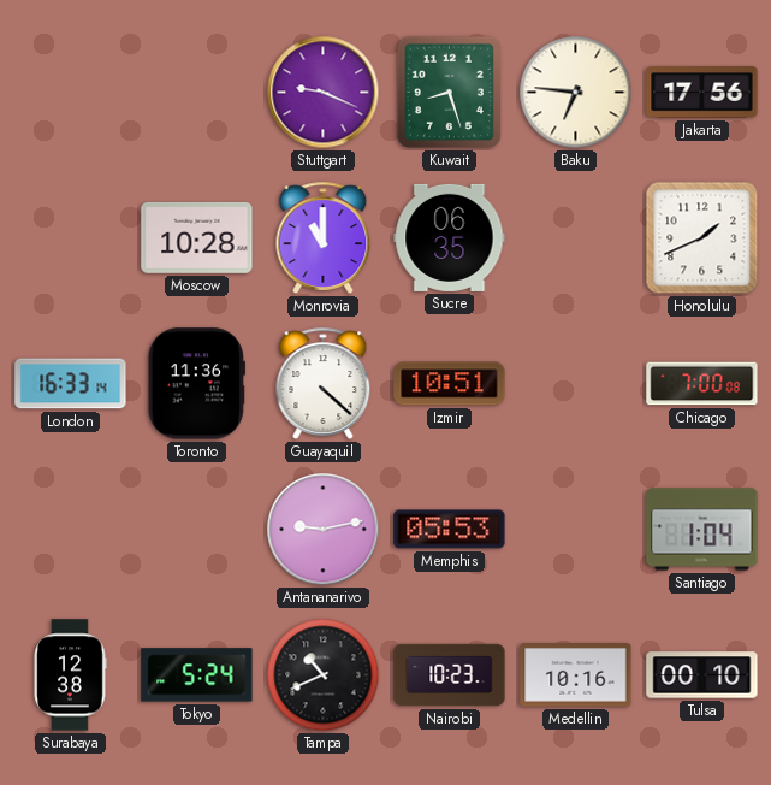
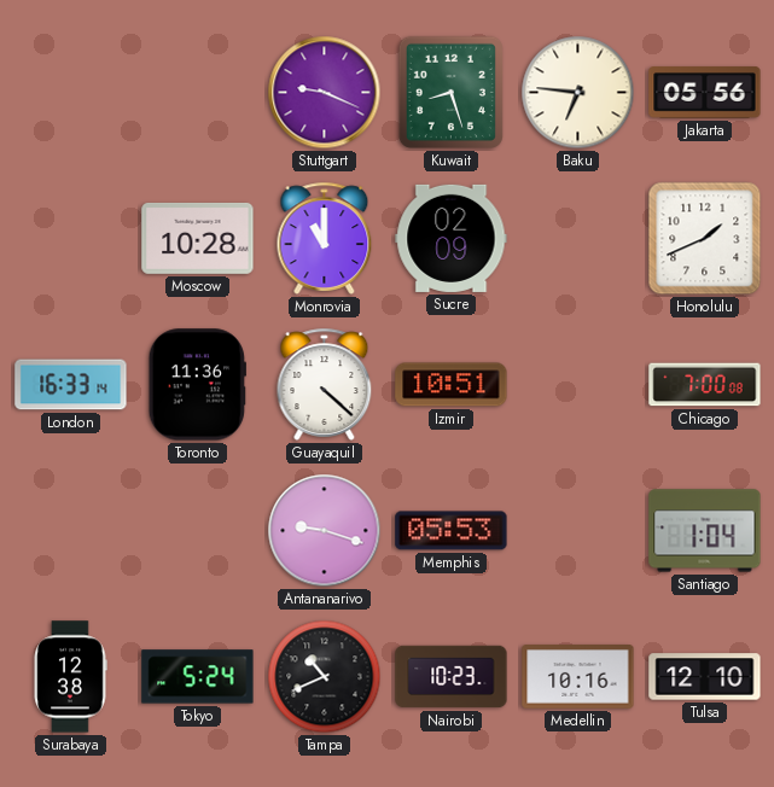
Jakarta: 17:56 -> 05:56 (705, 93)
Sucre: 06:35 -> 02:09 (452, 238)
Antananarivo: 9:13 -> 9:18 (325, 531)
Tulsa: 00:10 -> 12:10 (705, 677)
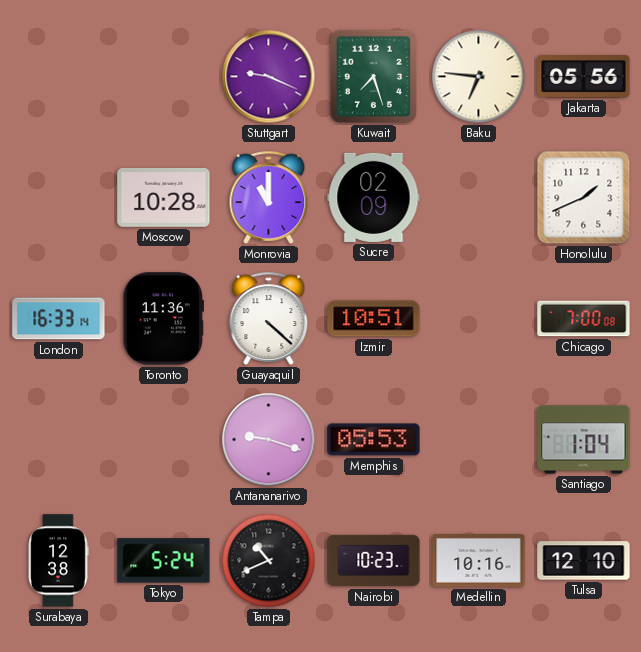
Kuwait: 8:27 -> 7:27 (373, 76)
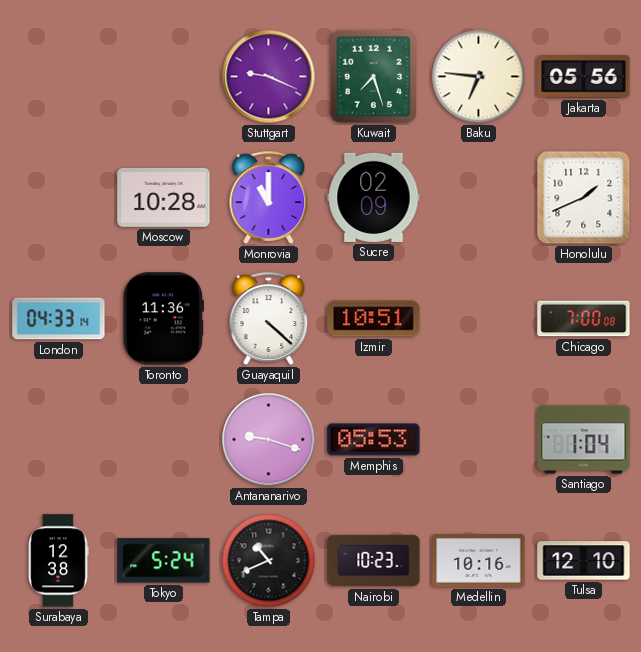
London: 16:33 -> 04:33 (59, 319)
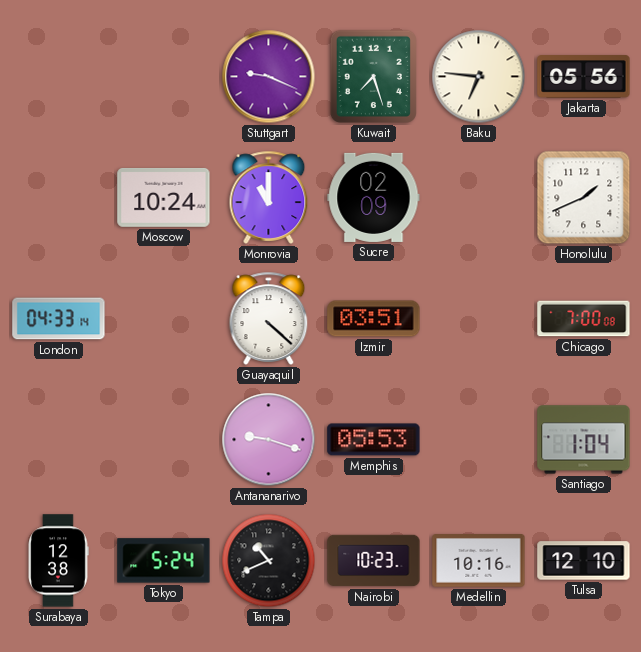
Moscow: 10:28 -> 10:24 (164, 197)
Toronto: 11:36 -> none (163, 319)
Izmir: 10:51 -> 03:51 (374, 319)
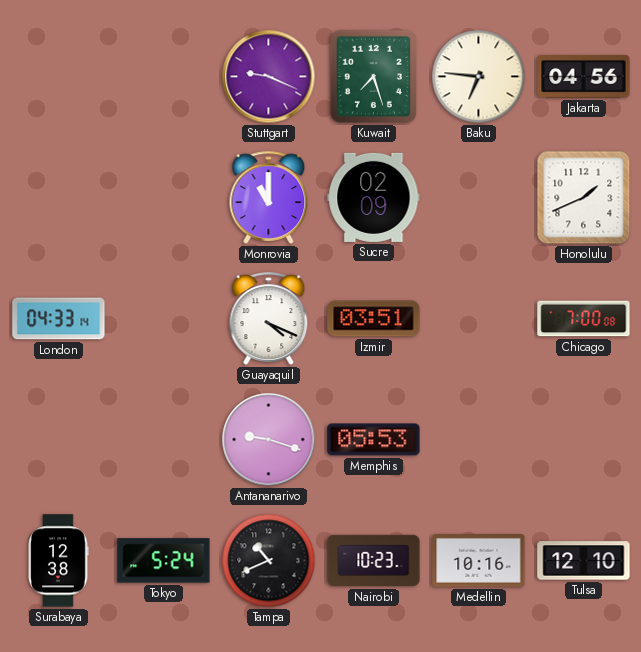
Jakarta: 05:56 -> 04:56 (584, 77)
Moscow: 10:24 -> none (164, 197)
Guayaquil: 4:22 -> 4:19 (269, 318)
Santiago: 1:04 -> none (584, 440)
